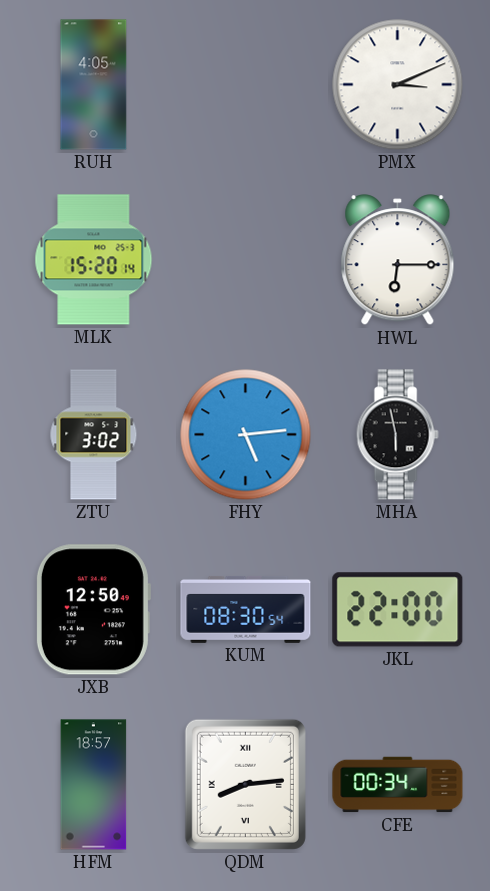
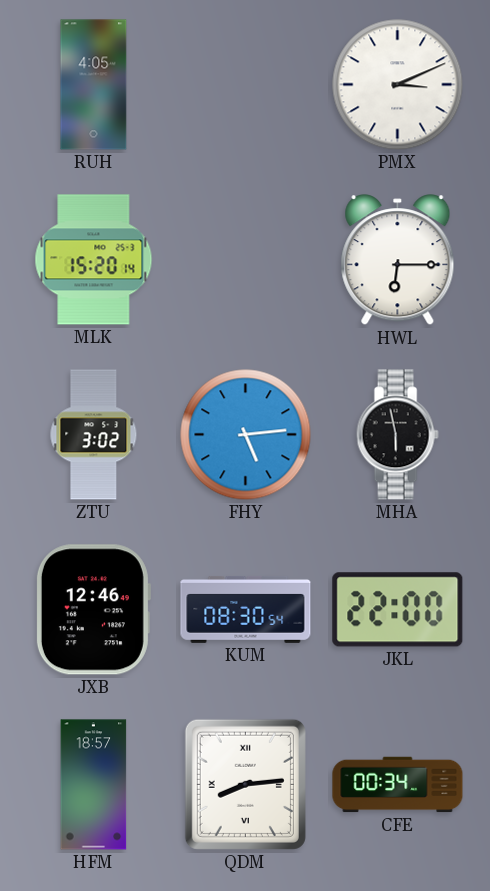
JXB: 12:50 -> 12:46 (93, 610)
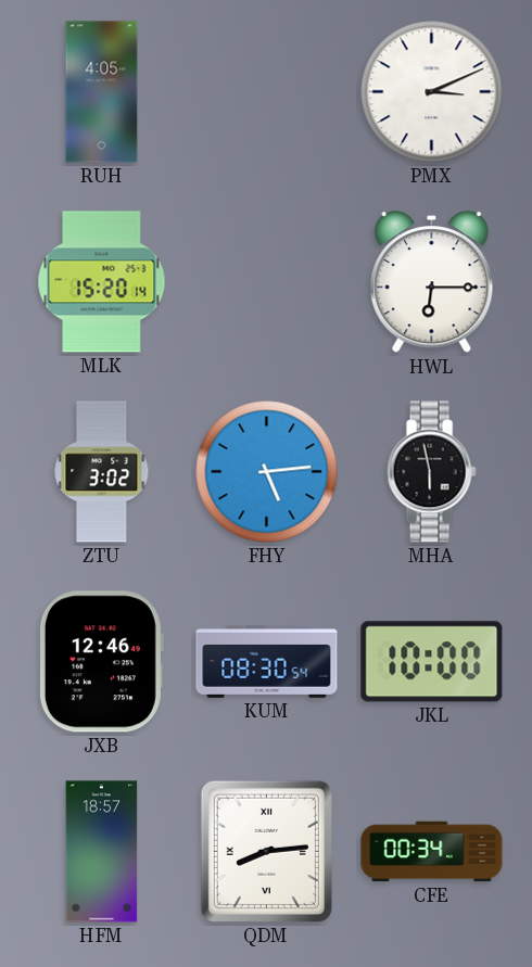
JKL: 22:00 -> 10:00 (432, 662)
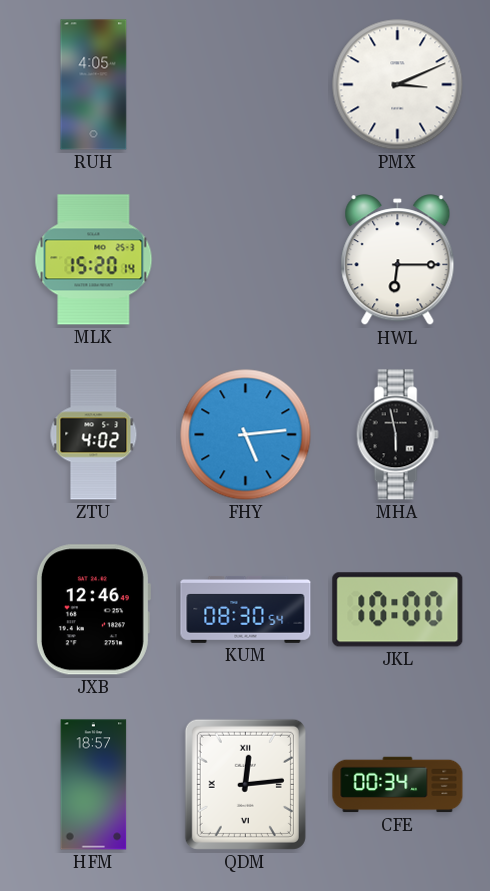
ZTU: 3:02 -> 4:02 (94, 435)
QDM: 8:14 -> 12:14 (245, 784)
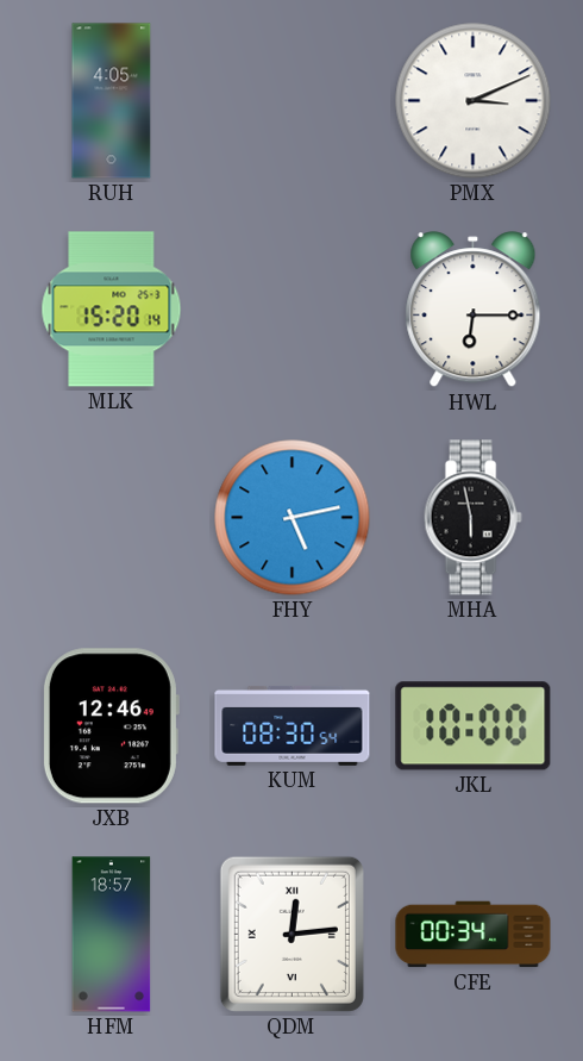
ZTU: 4:02 -> none (94, 435)
FHY: 5:14 -> 5:13 (293, 518)
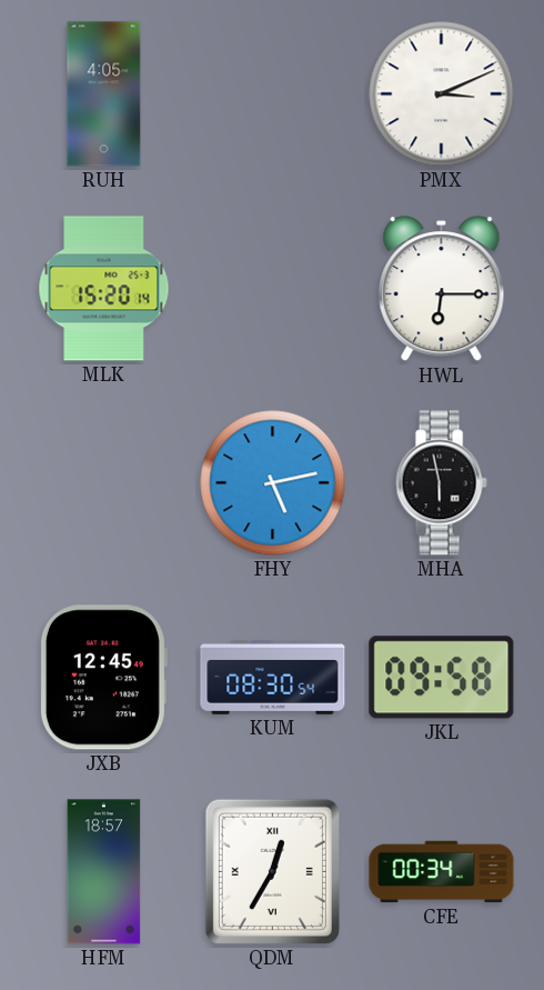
JXB: 12:46 -> 12:45 (103, 678)
JKL: 10:00 -> 09:58 (442, 678)
QDM: 12:14 -> 12:35 (272, 871)
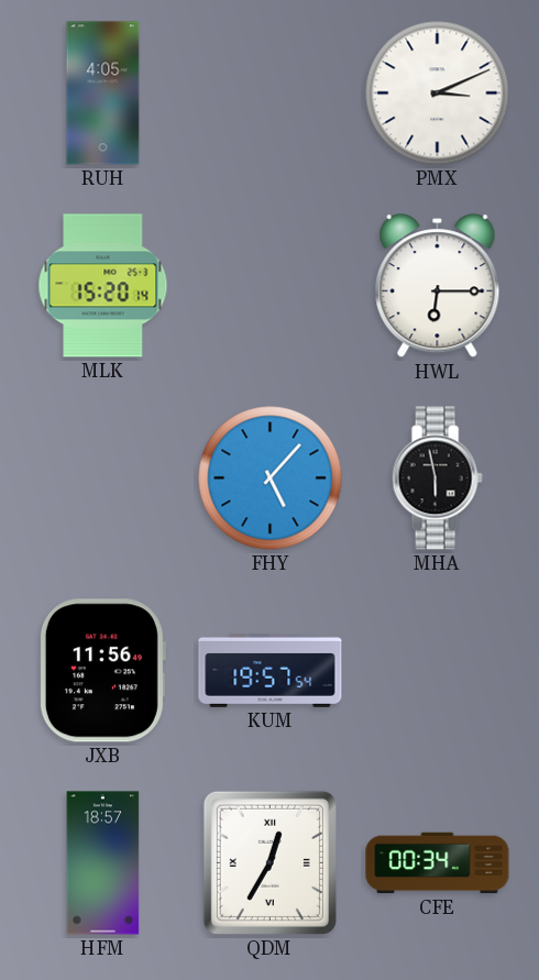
FHY: 5:13 -> 5:07 (271, 478)
JXB: 12:45 -> 11:56 (102, 671)
KUM: 08:30 -> 19:57 (271, 671)
JKL: 09:58 -> none (442, 678)
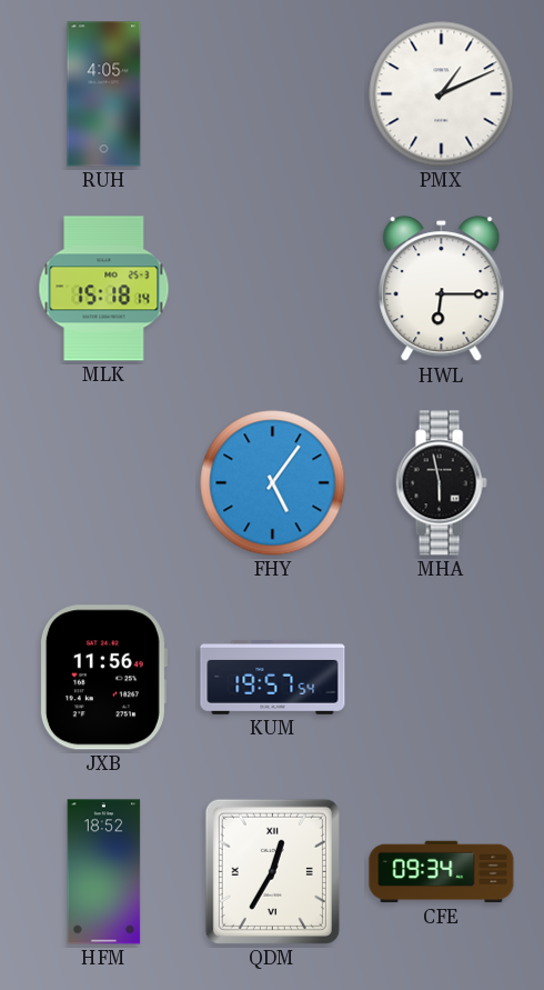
PMX: 3:11 -> 1:11 (442, 94)
MLK: 15:20 -> 15:18 (104, 289)
FHY: 5:07 -> 5:06 (273, 483)
HFM: 18:57 -> 18:52 (104, 872)
CFE: 00:34 -> 09:34 (442, 872)
